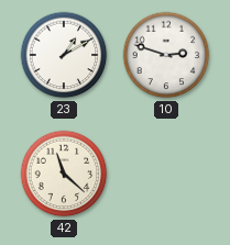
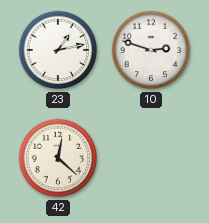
23: 1:10 -> 1:13 (58, 50)
42: 11:22 -> 12:22 (58, 158)
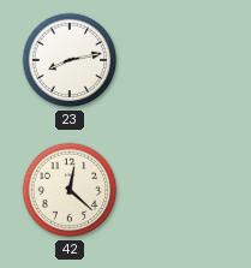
23: 1:13 -> 8:13 (70, 60)
10: 2:48 -> none (151, 50)
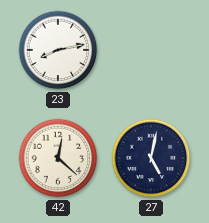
27: none -> 5:02 (151, 158)
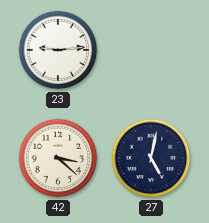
23: 8:13 -> 9:14 (58, 50)
42: 12:22 -> 3:22 (58, 158)
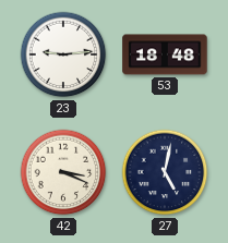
53: none -> 18:48 (165, 54)
42: 3:22 -> 3:19 (63, 172)
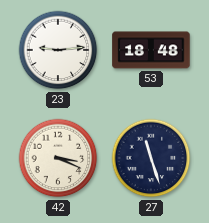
27: 5:02 -> 11:27 (151, 158)
